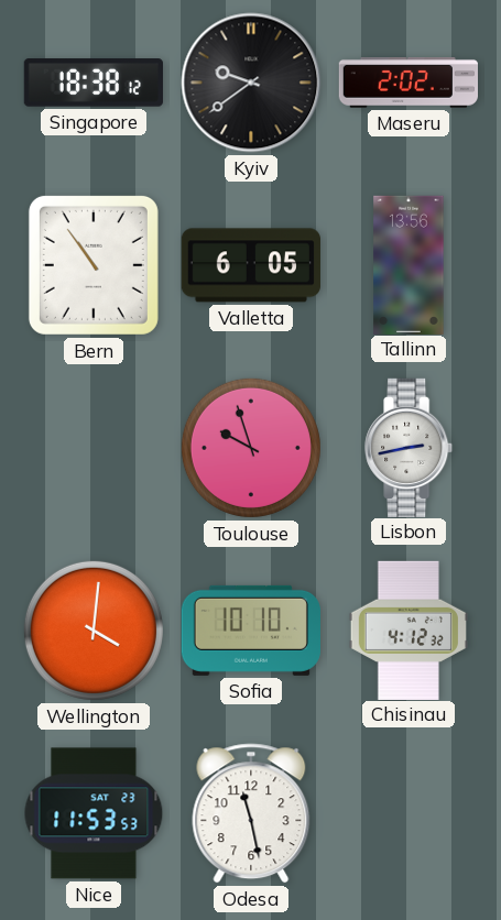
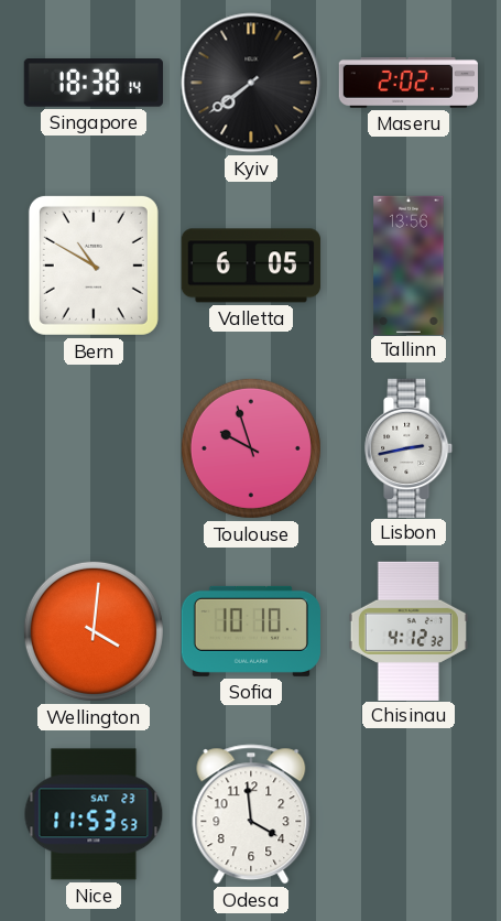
Singapore: 18:38:12 -> 18:38:14 (94, 83)
Kyiv: 9:39 -> 7:39 (251, 83)
Bern: 10:54 -> 10:50 (94, 266)
Odesa: 11:28 -> 3:59 (251, 814)
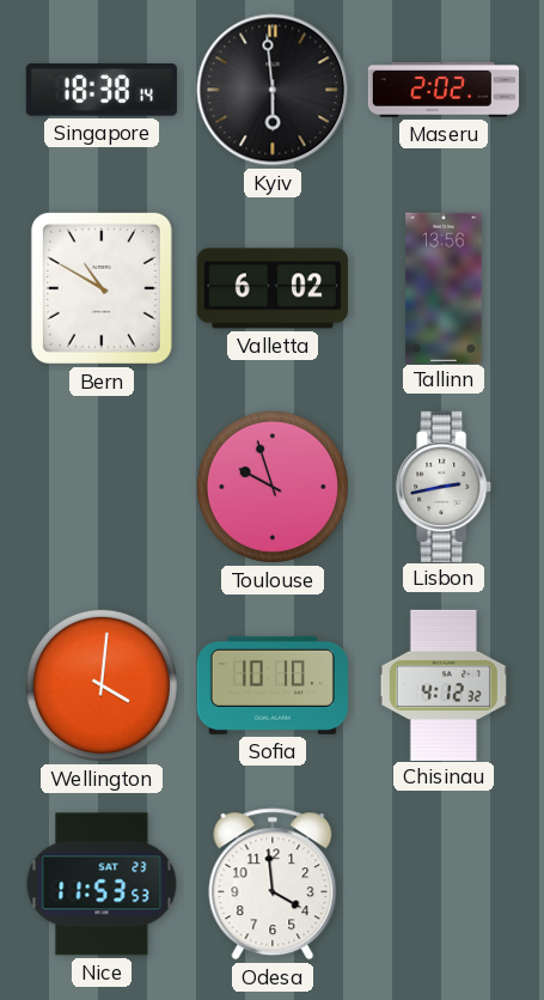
Kyiv: 7:39 -> 5:59 (273, 90)
Valletta: 6:05 -> 6:02 (273, 288)
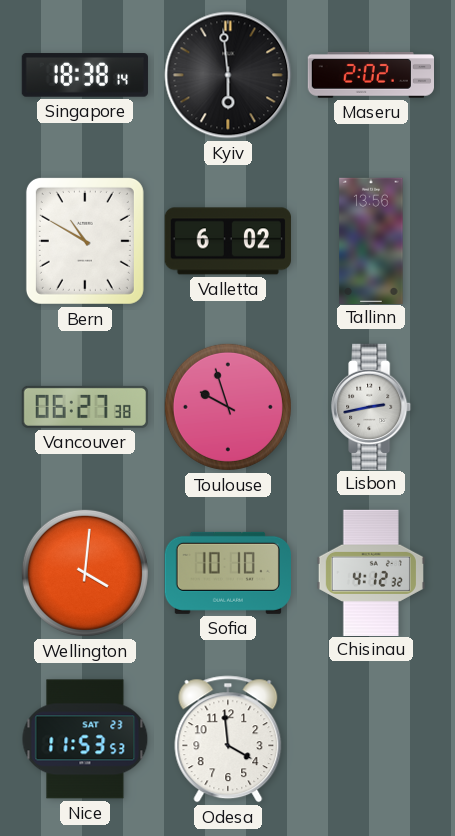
Vancouver: none -> 06:27 (84, 407)
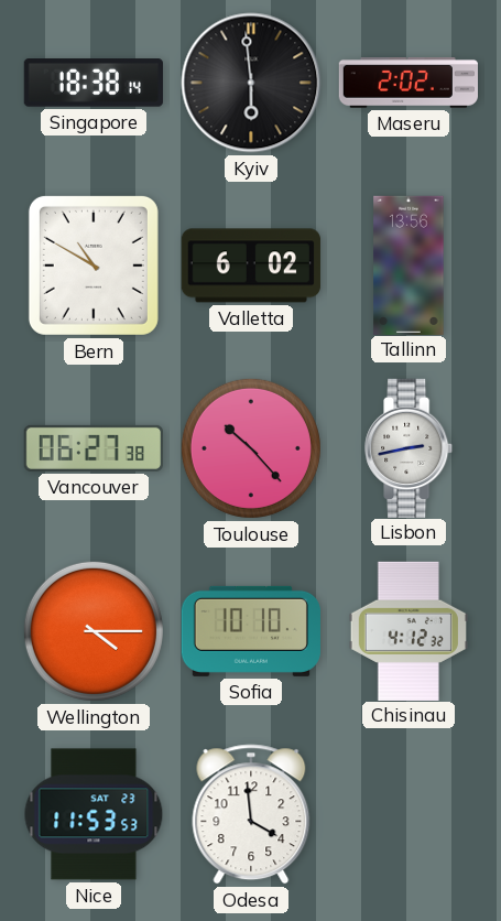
Toulouse: 9:57 -> 10:23 (251, 448)
Wellington: 4:01 -> 4:15 (94, 631)
